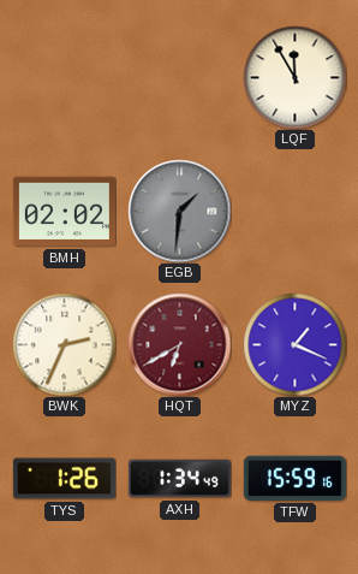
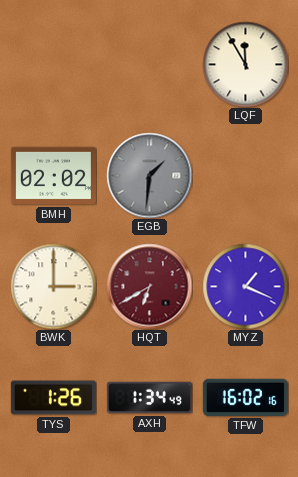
BWK: 2:34 -> 3:00 (53, 286)
TFW: 15:59 -> 16:02 (245, 397)
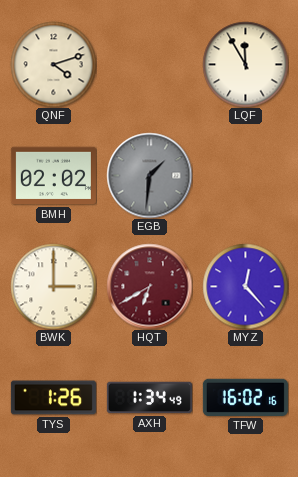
QNF: none -> 4:12 (53, 64)
MYZ: 1:19 -> 12:23 (245, 286)
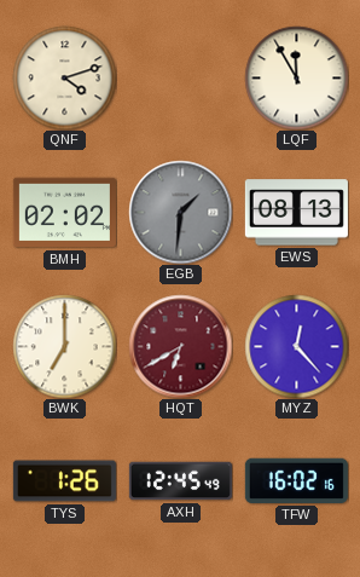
EWS: none -> 08:13 (296, 213)
BWK: 3:00 -> 7:00 (64, 346)
AXH: 1:34 -> 12:45 (180, 481)
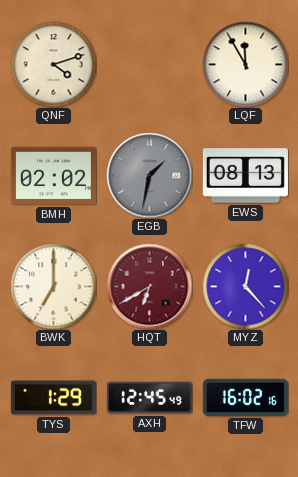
EGB: 1:31 -> 1:32 (149, 175)
TYS: 1:26 -> 1:29 (53, 398)
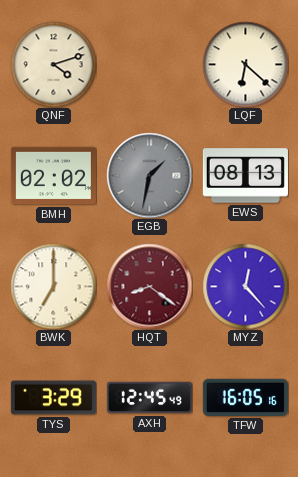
LQF: 11:55 -> 6:22 (245, 64)
HQT: 6:40 -> 8:21 (149, 286)
TYS: 1:29 -> 3:29 (53, 398)
TFW: 16:02 -> 16:05 (245, 397)
